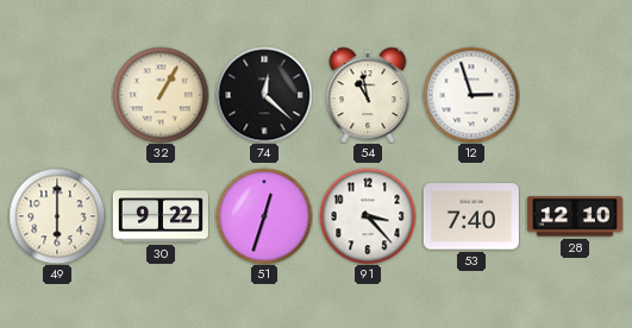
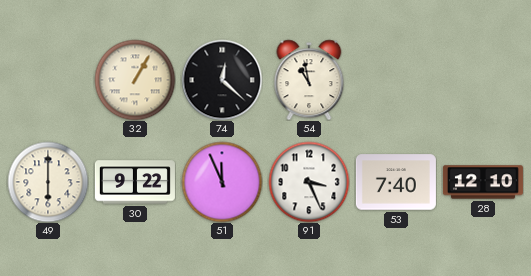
12: 2:57 -> none (471, 95)
51: 12:33 -> 11:56 (222, 182)
91: 3:23 -> 3:26 (309, 182)
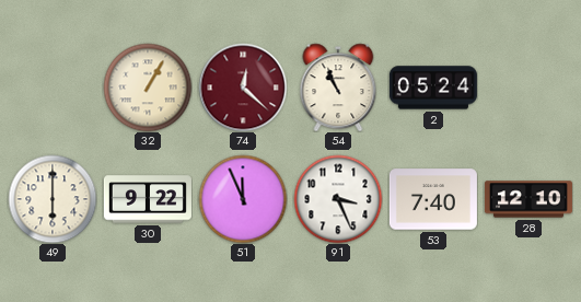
74 dial: black -> burgundy (243, 88)
54: 10:58 -> 10:56 (338, 88)
2: none -> 05:24 (433, 88)
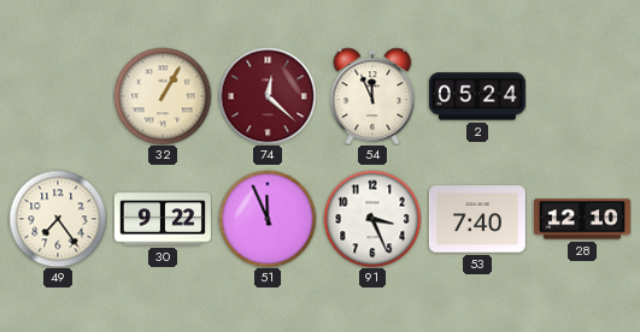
54: 10:56 -> 11:56 (372, 96)
49: 6:00 -> 7:24 (58, 219)
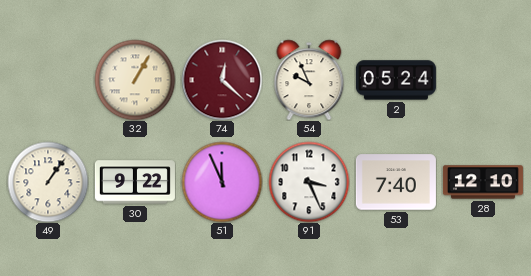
54: 11:56 -> 9:56 (309, 80)
49: 7:24 -> 1:06 (48, 182)
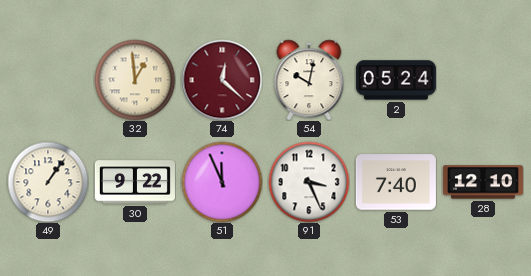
32: 1:05 -> 12:59 (135, 80)
54: 9:56 -> 10:02 (309, 80)
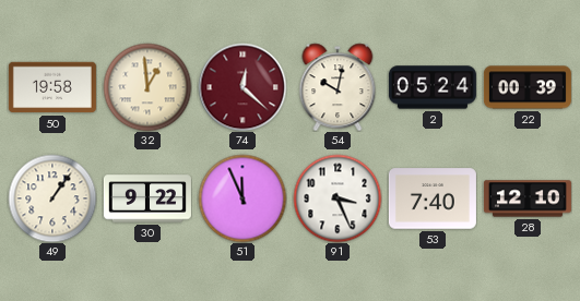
50: none -> 19:58 (52, 87)
22: none -> 00:39 (528, 87)
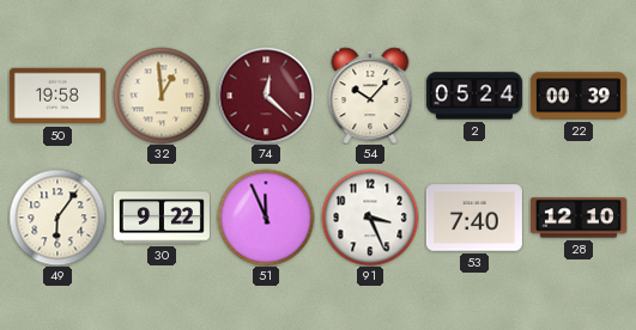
54: 10:02 -> 10:07 (370, 96)
49: 1:06 -> 6:06 (57, 218)
